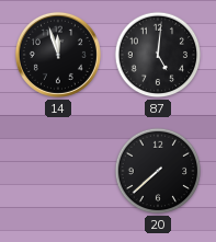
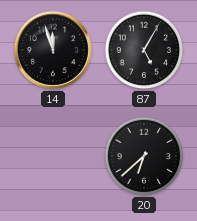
87: 5:01 -> 5:05 (144, 50)
20: 7:38 -> 6:38 (144, 156)
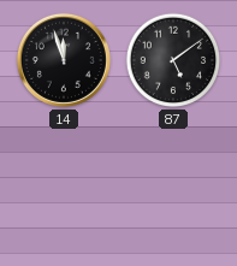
87: 5:05 -> 5:09 (173, 60)
20: 6:38 -> none (144, 156)
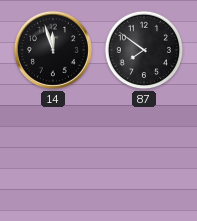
87: 5:09 -> 7:51 (144, 50)
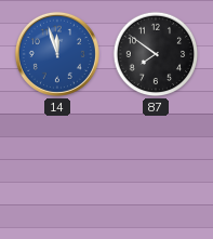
14 dial: black -> blue (57, 54)
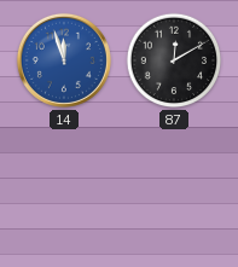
87: 7:51 -> 12:10 (174, 60)
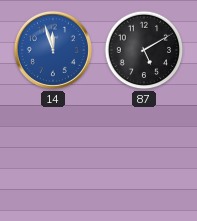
87: 12:10 -> 5:10 (144, 50)
